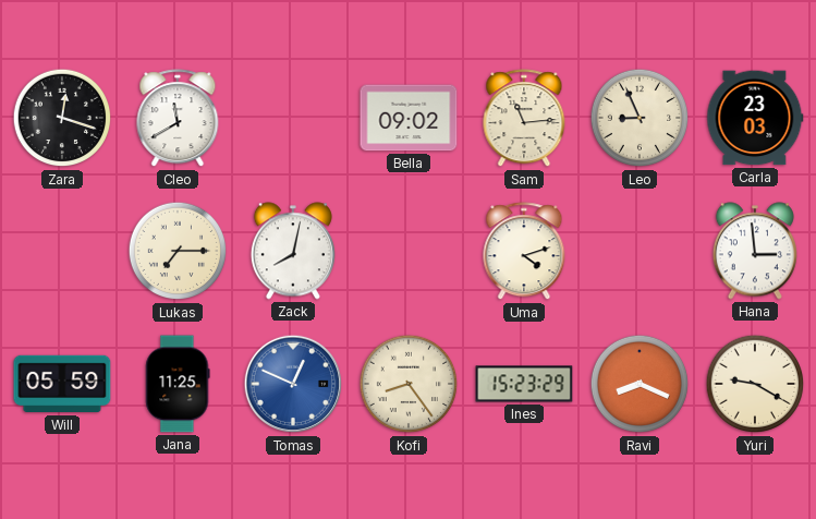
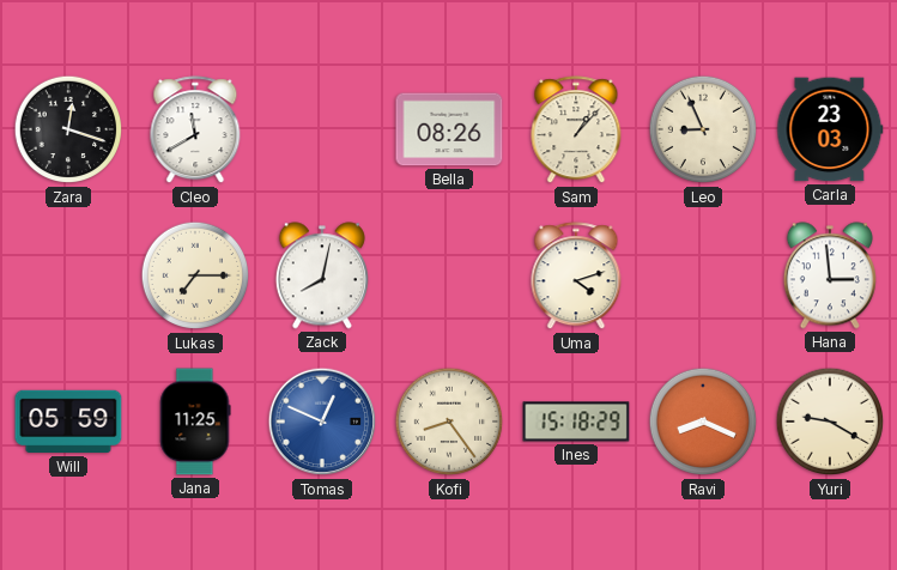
Bella: 09:02 -> 08:26 (449, 129)
Sam: 11:14 -> 1:07 (576, 131)
Ines: 15:23 -> 15:18 (576, 422)
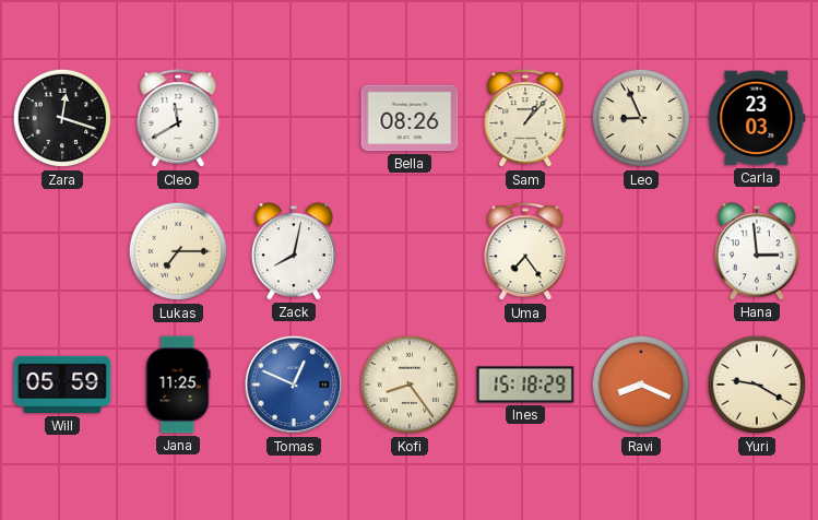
Uma: 4:12 -> 7:24 (525, 252)
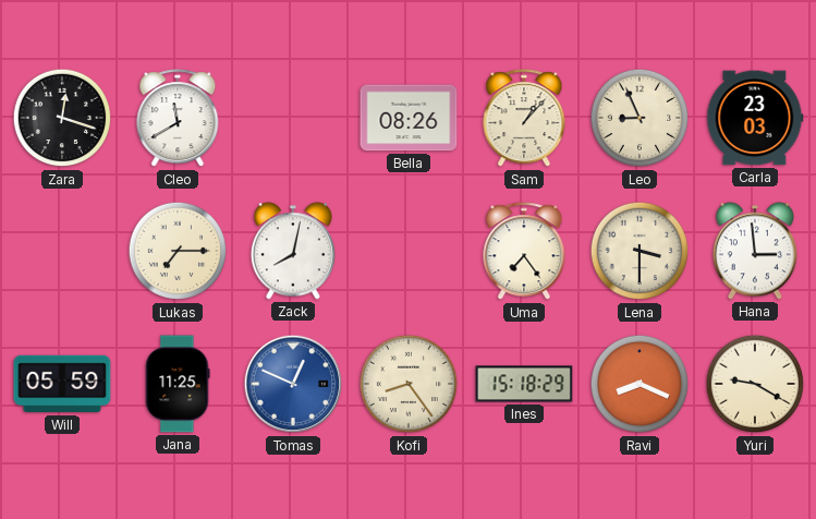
Lena: none -> 3:30 (640, 251)
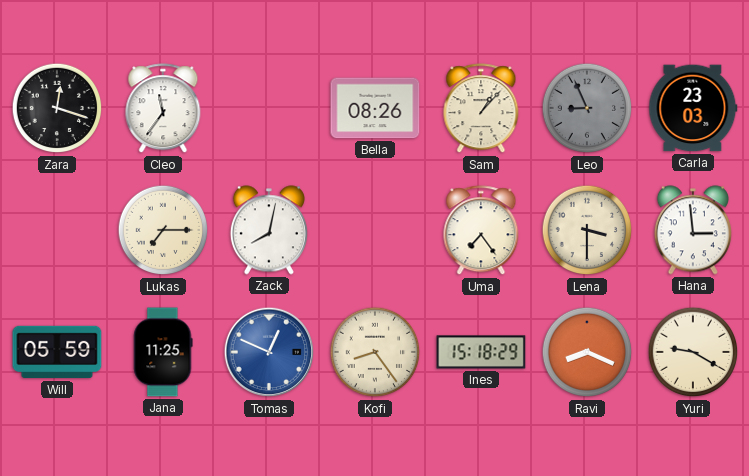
Cleo: 11:40 -> 11:36 (163, 109)
Leo dial: cream -> grey (587, 108)
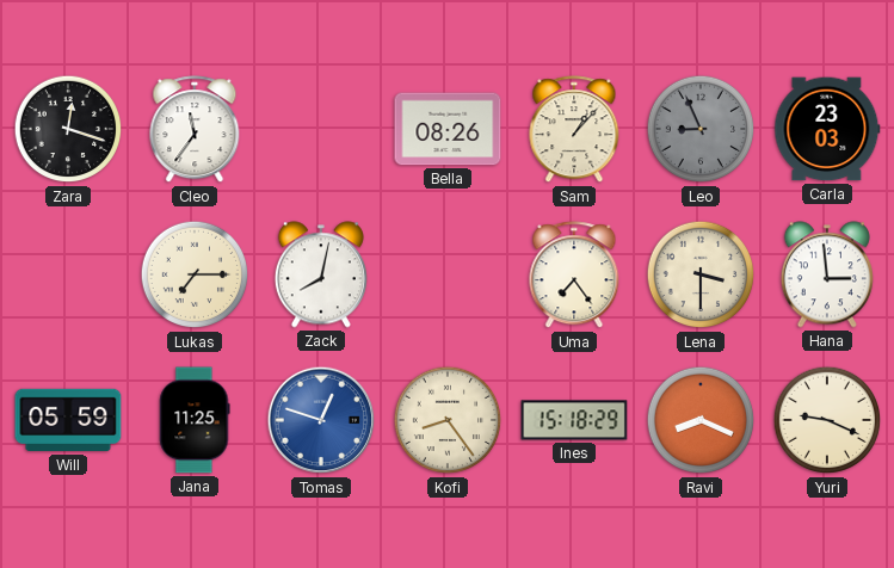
Tomas: 12:49 -> 12:48 (321, 420)
Yuri: 9:20 -> 9:19 (827, 420)
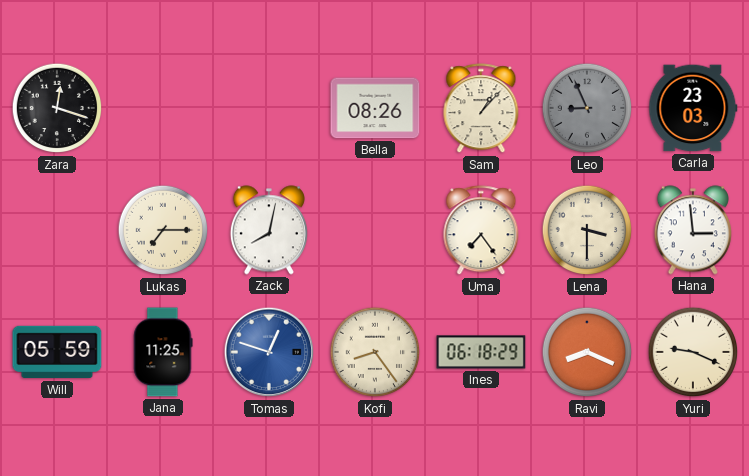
Cleo: 11:36 -> none (195, 130)
Ines: 15:18 -> 06:18 (481, 352)
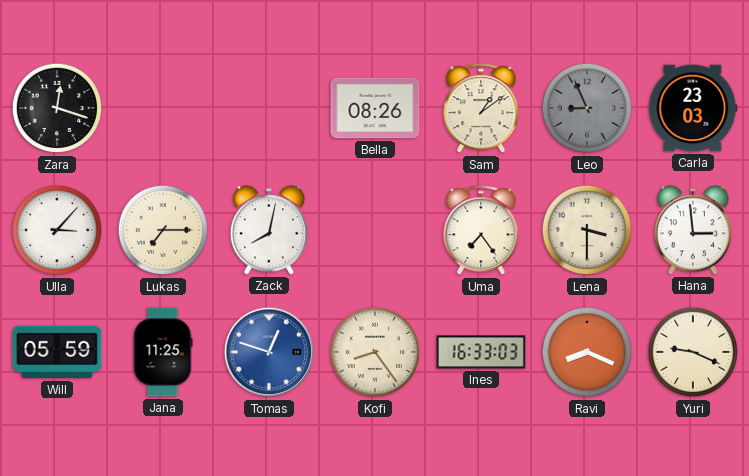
Sam: 1:07 -> 1:09 (481, 109)
Ulla: none -> 3:07 (57, 230)
Ines: 06:18 -> 16:33 (481, 352)
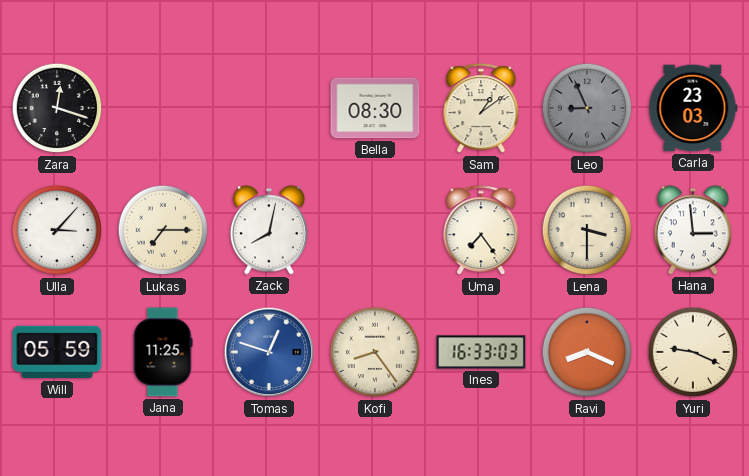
Bella: 08:26 -> 08:30 (375, 108)
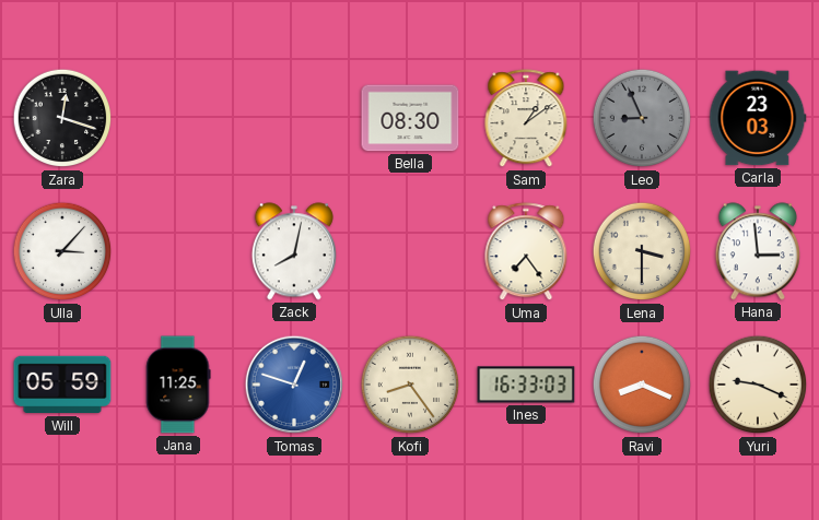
Lukas: 7:15 -> none (163, 230)
